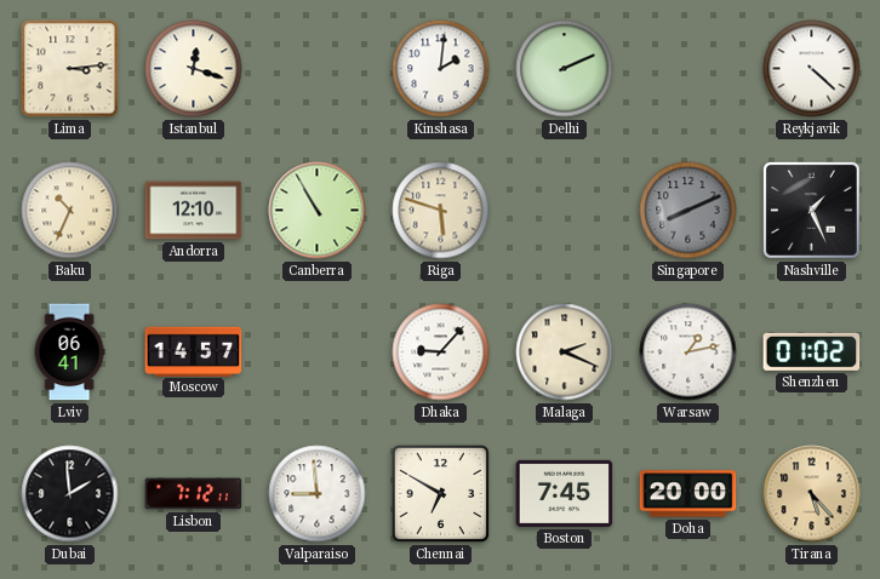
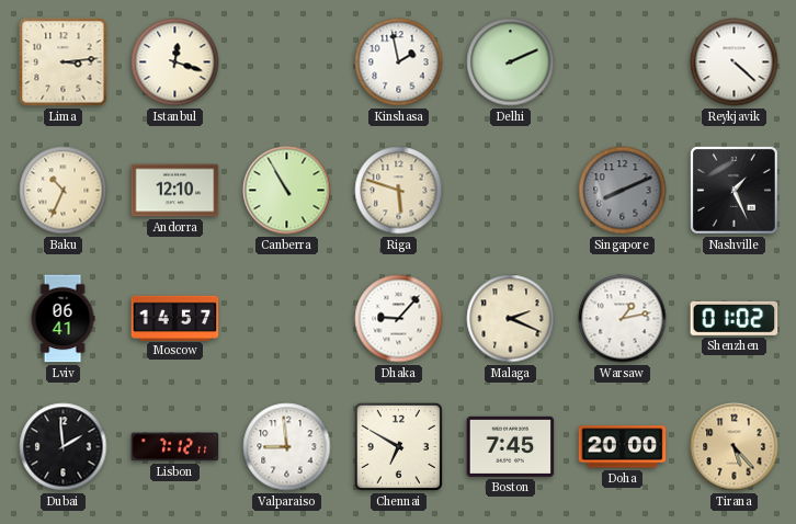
Kinshasa: 2:01 -> 1:58 (399, 62)
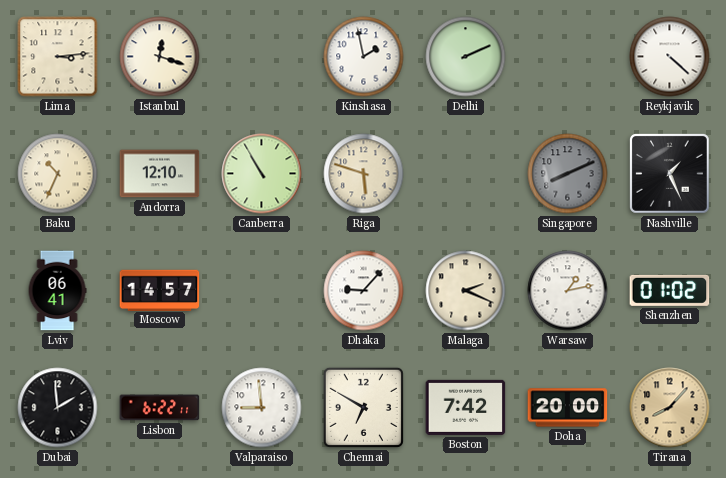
Lisbon: 7:12 -> 6:22 (160, 408)
Boston: 7:45 -> 7:42 (466, 407)
Tirana: 5:23 -> 8:07 (670, 408)
